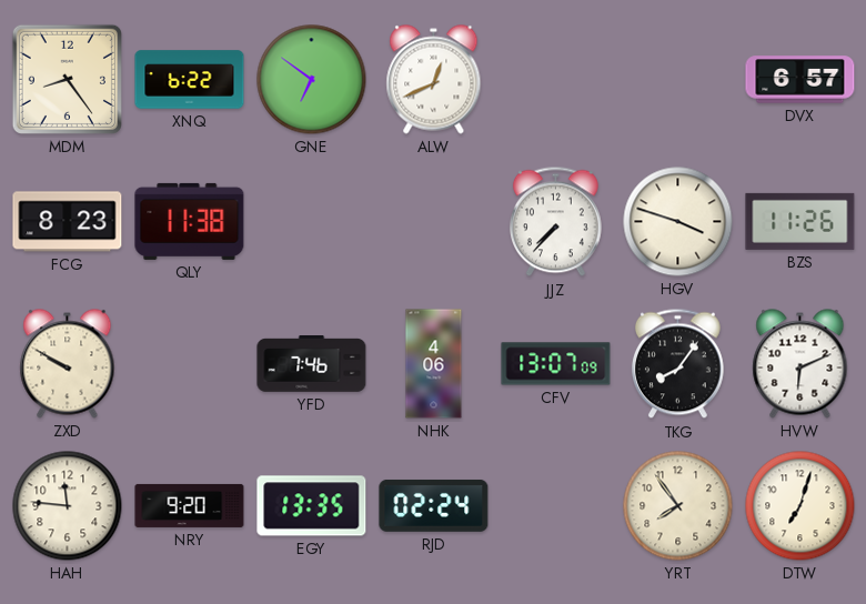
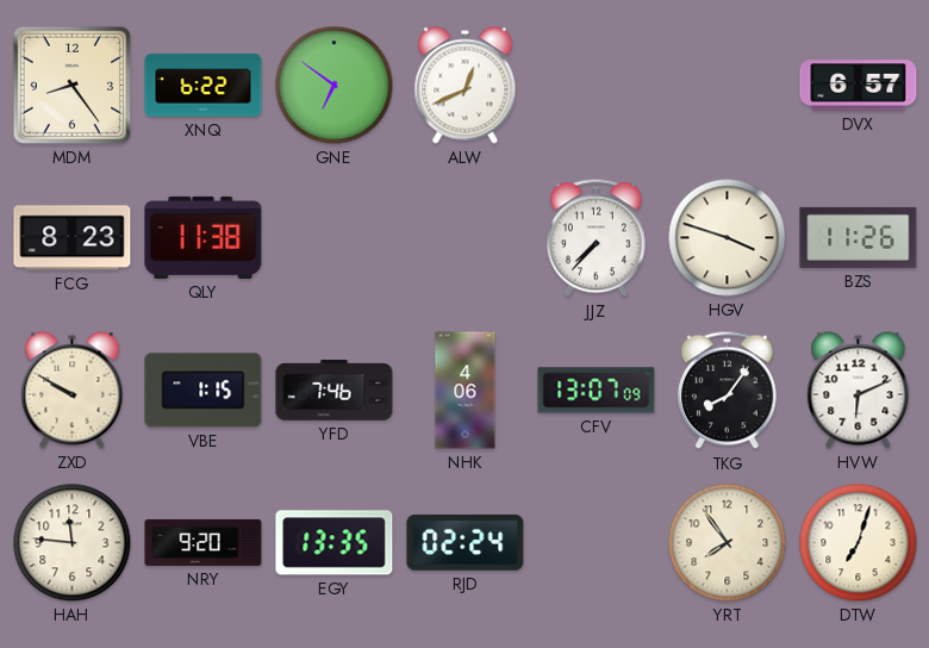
VBE: none -> 1:15 (204, 391)
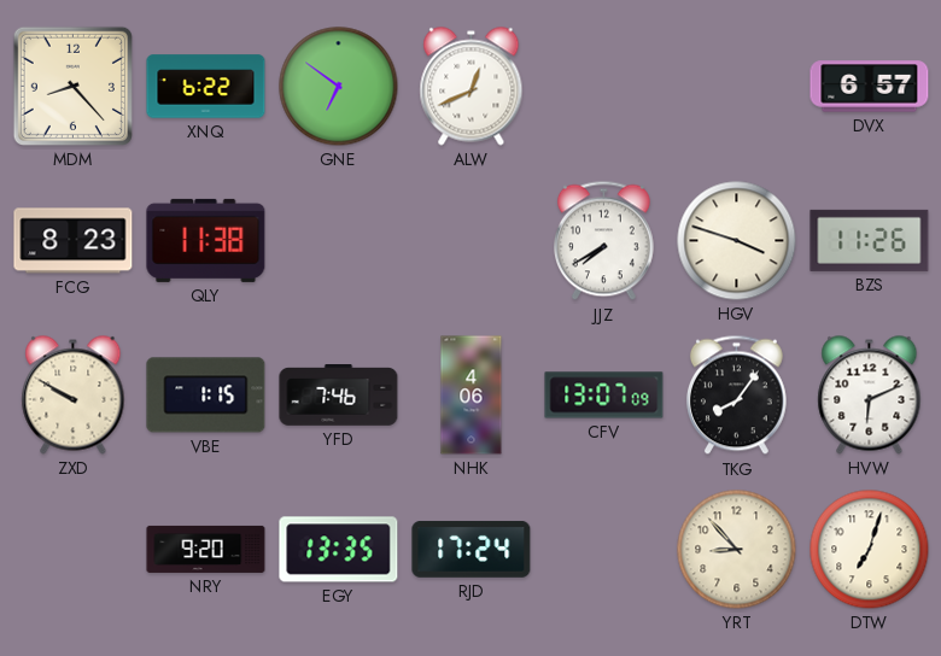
MDM: 8:24 -> 8:23 (72, 86)
JJZ: 7:37 -> 7:40 (603, 241)
HAH: 11:46 -> none (73, 543)
RJD: 02:24 -> 17:24 (472, 549)
YRT: 7:54 -> 8:53 (737, 550)
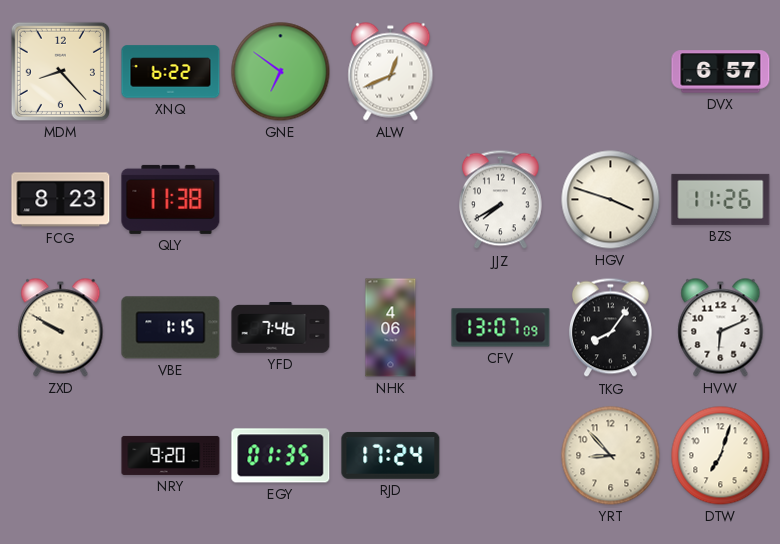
EGY: 13:35 -> 01:35 (281, 456)
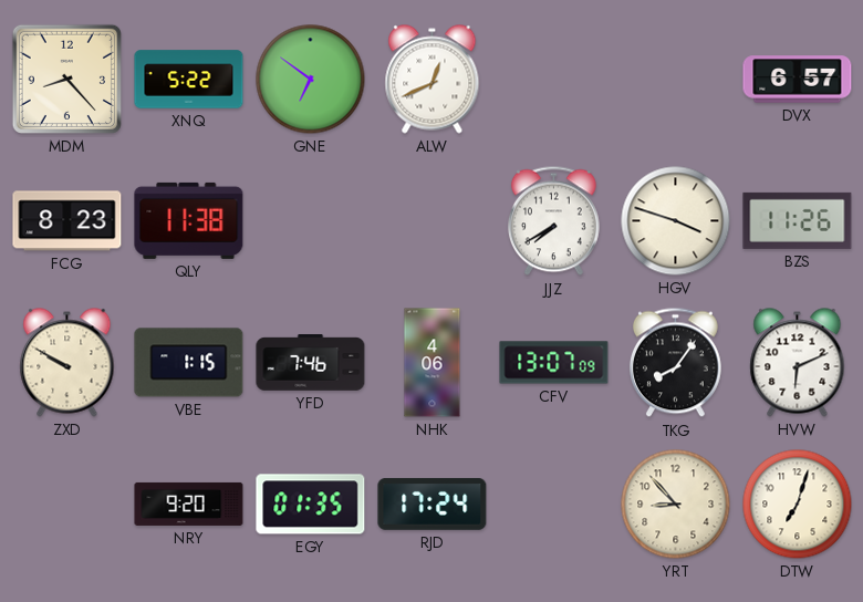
XNQ: 6:22 -> 5:22 (189, 80)
